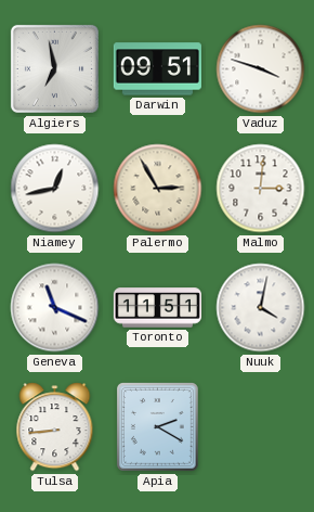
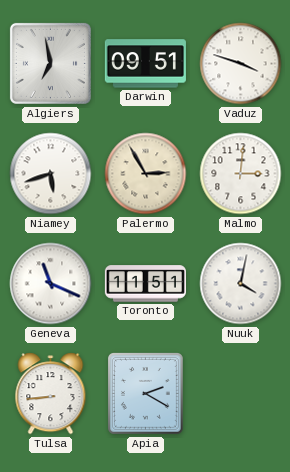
Niamey: 12:43 -> 5:42 (51, 174)
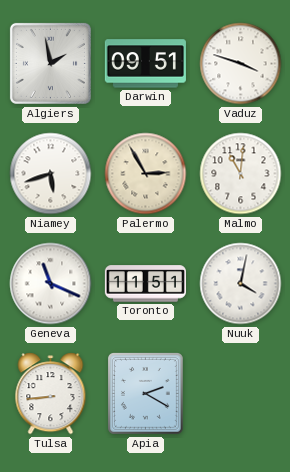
Algiers: 6:58 -> 1:58 (50, 63)
Malmo: 3:01 -> 11:01 (241, 174)
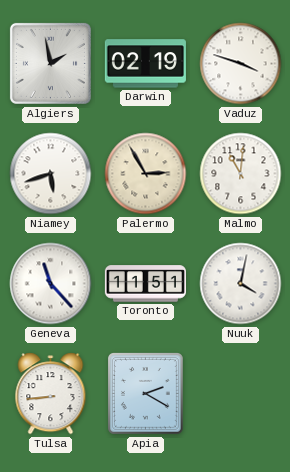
Darwin: 09:51 -> 02:19 (145, 64)
Geneva: 11:19 -> 11:23 (51, 284)
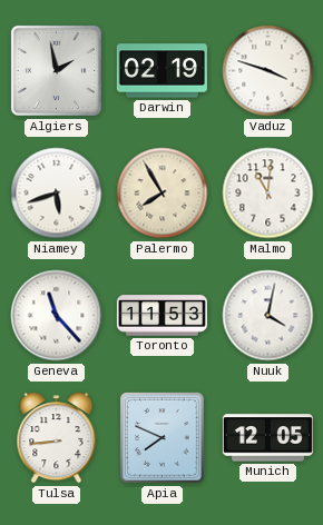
Palermo: 2:55 -> 7:55 (163, 194)
Toronto: 11:51 -> 11:53 (161, 316)
Apia: 2:20 -> 7:49 (163, 438)
Munich: none -> 12:05 (267, 438)
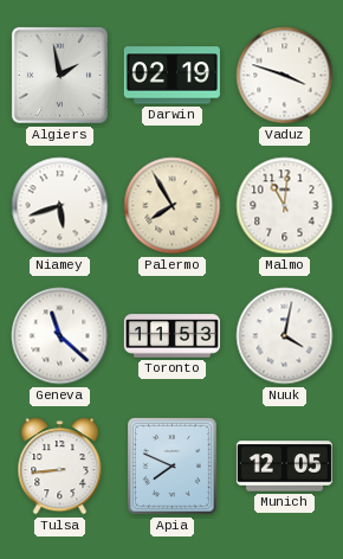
Geneva: 11:23 -> 11:22 (60, 336)
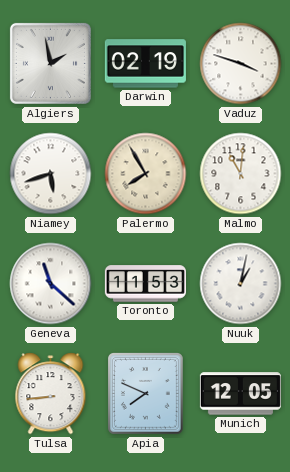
Nuuk: 4:02 -> 1:02 (241, 284)
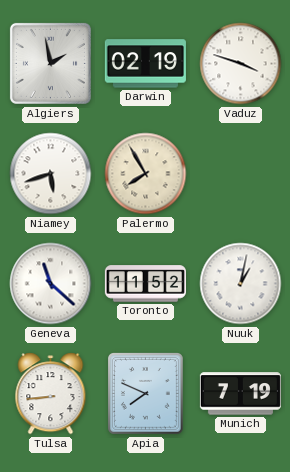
Malmo: 11:01 -> none (241, 174)
Toronto: 11:53 -> 11:52 (145, 284)
Munich: 12:05 -> 7:19 (240, 394)
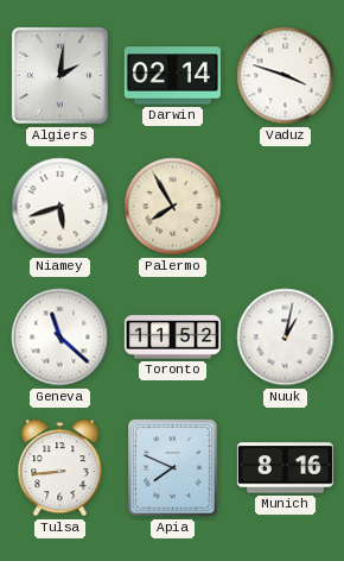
Algiers: 1:58 -> 2:01 (59, 75)
Darwin: 02:19 -> 02:14 (172, 76)
Munich: 7:19 -> 8:16 (285, 468)
